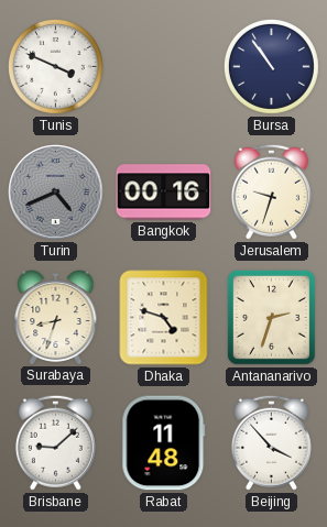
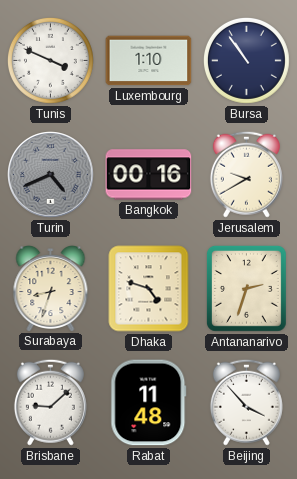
Luxembourg: none -> 1:10 (149, 61)
Jerusalem: 9:33 -> 9:40 (246, 174)
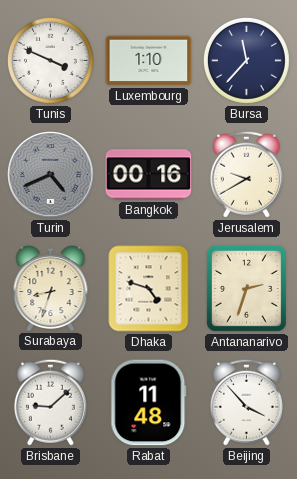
Bursa: 10:54 -> 11:37 (246, 60)
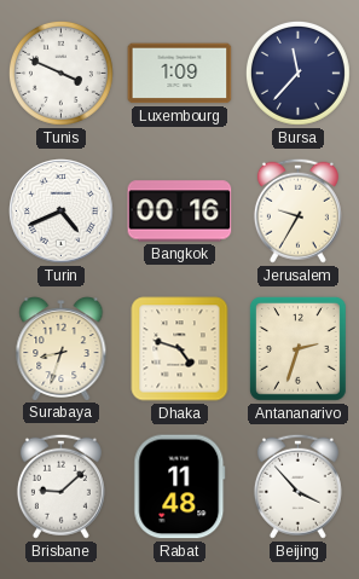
Luxembourg: 1:10 -> 1:09 (180, 74)
Turin dial: grey -> white (62, 212)
Jerusalem: 9:40 -> 9:35 (297, 210)
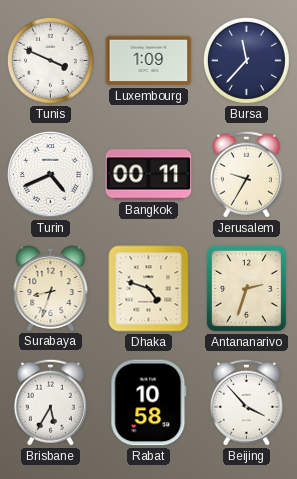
Bangkok: 00:16 -> 00:11 (149, 175)
Brisbane: 9:08 -> 5:35 (50, 402)
Rabat: 11:48 -> 10:58 (149, 403)
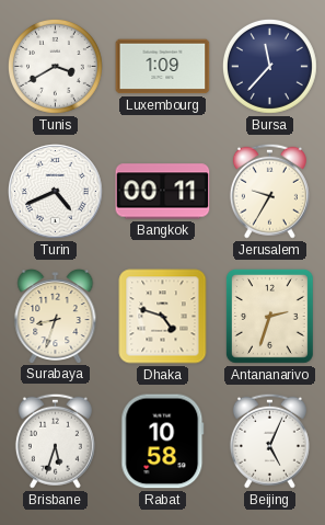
Tunis: 3:49 -> 3:40 (55, 66)
Brisbane: 5:35 -> 5:33 (55, 441)
Beijing: 3:53 -> 5:04 (269, 441)
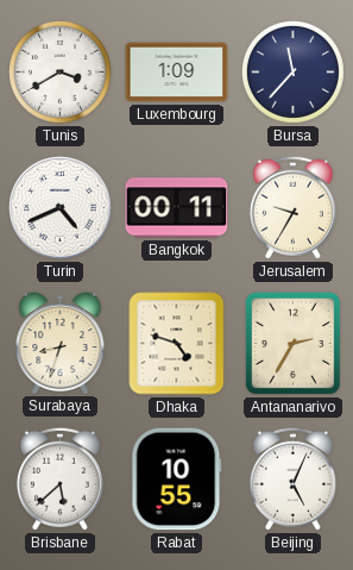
Antananarivo: 2:33 -> 2:35 (292, 343)
Brisbane: 5:33 -> 5:38 (59, 478)
Rabat: 10:58 -> 10:55 (177, 480)
